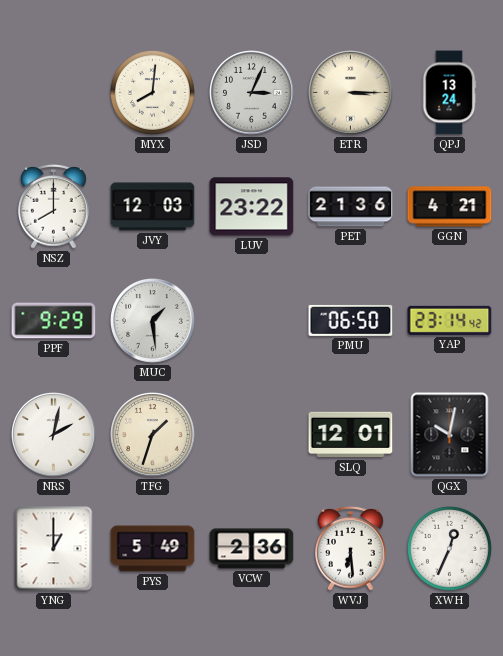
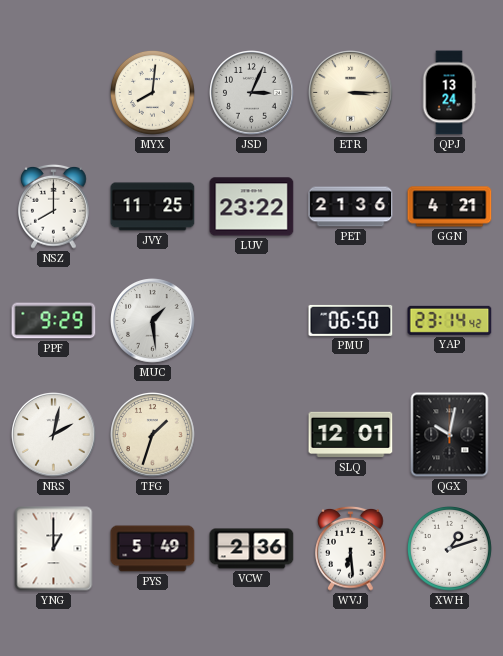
JVY: 12:03 -> 11:25 (153, 207)
XWH: 12:34 -> 1:12 (449, 548)
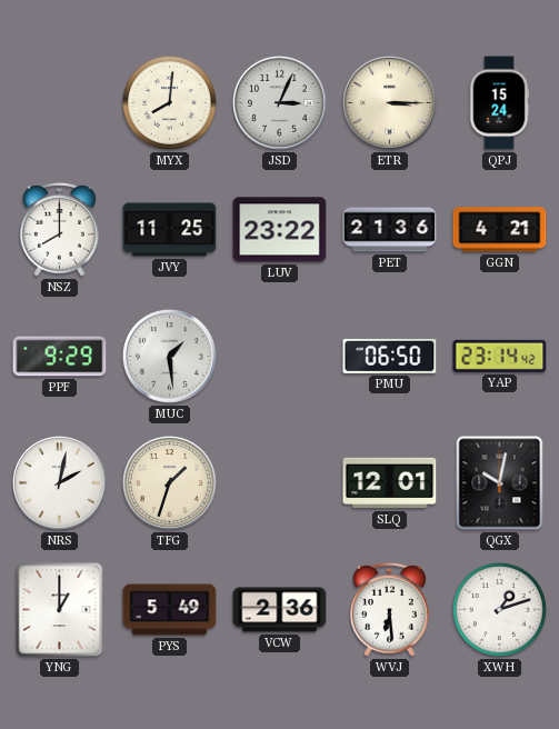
QPJ: 13:24 -> 15:24 (499, 103)
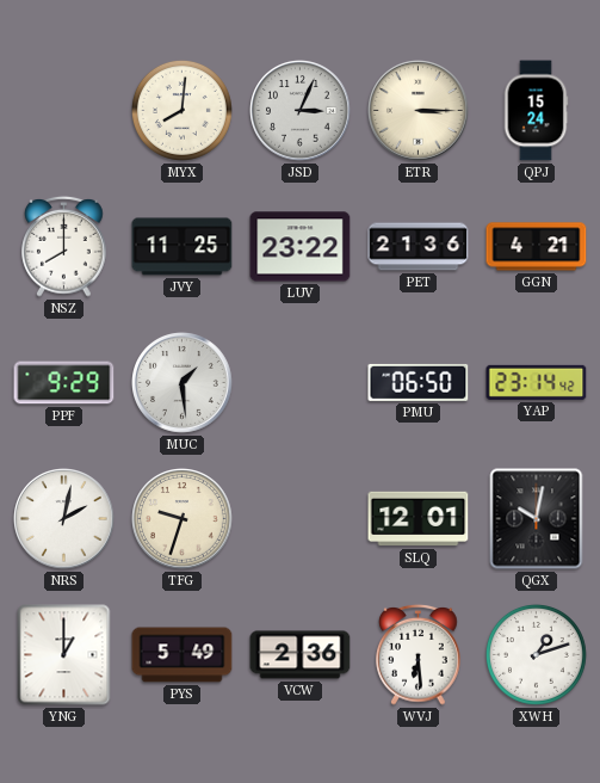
TFG: 1:33 -> 9:33 (183, 519)
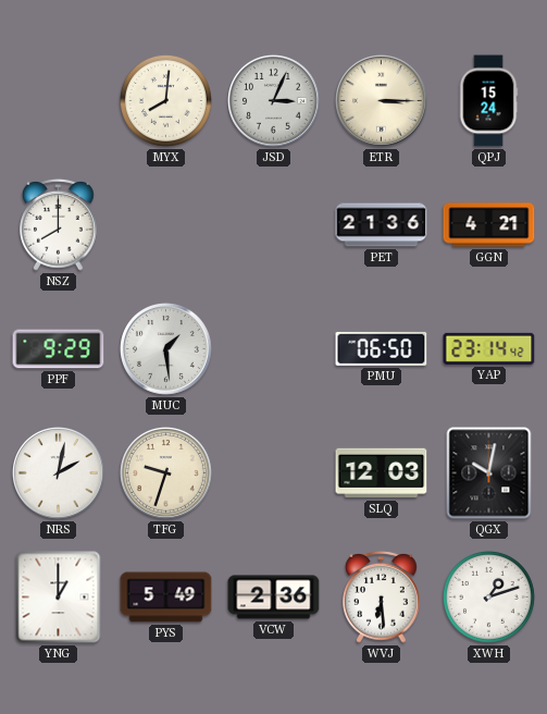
JVY: 11:25 -> none (183, 247)
LUV: 23:22 -> none (301, 247)
SLQ: 12:01 -> 12:03 (382, 473)
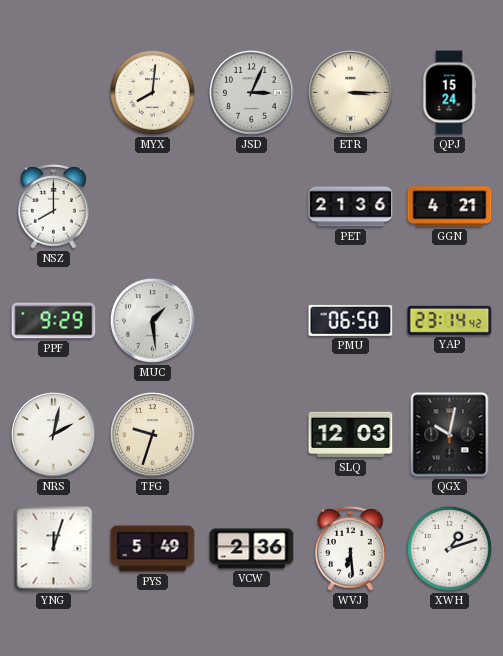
YNG: 1:00 -> 12:03 (54, 549)
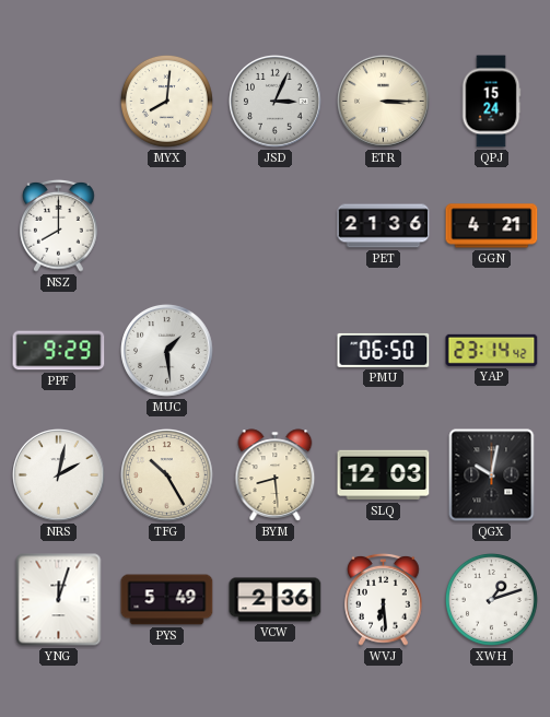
TFG: 9:33 -> 10:25 (167, 475)
BYM: none -> 8:29 (276, 475)
